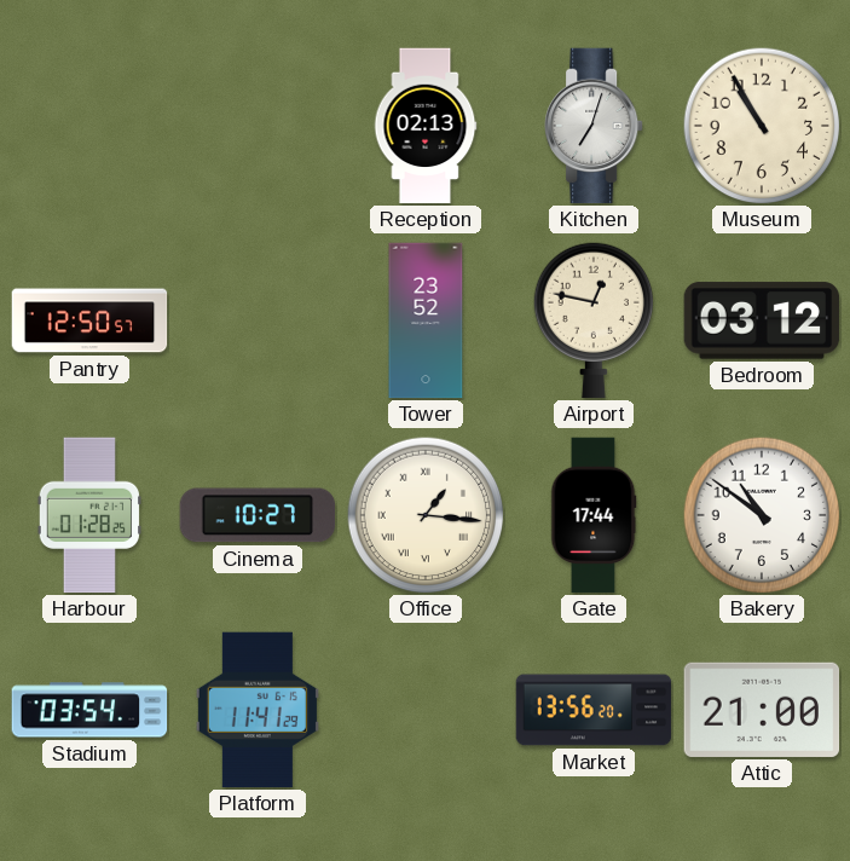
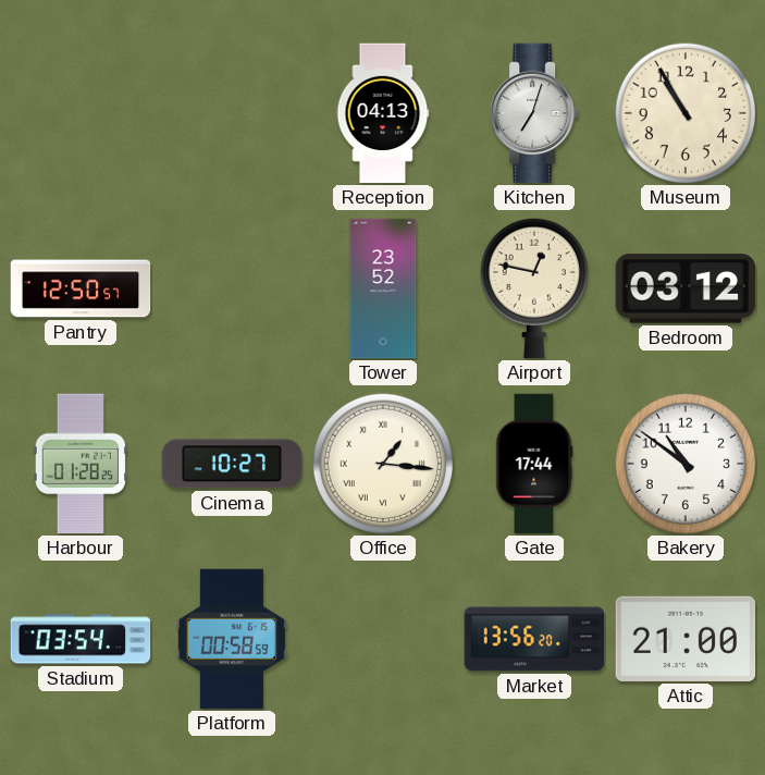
Reception: 02:13 -> 04:13 (383, 113)
Platform: 11:41 -> 00:58 (232, 639)
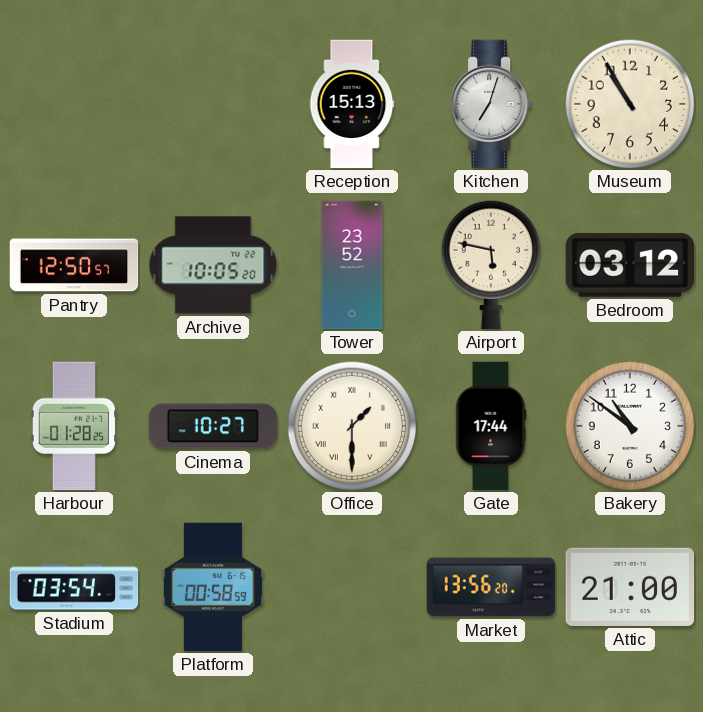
Reception: 04:13 -> 15:13 (352, 104)
Archive: none -> 10:05 (213, 265)
Airport: 12:47 -> 5:47 (490, 265)
Office: 1:16 -> 1:30 (352, 426)
